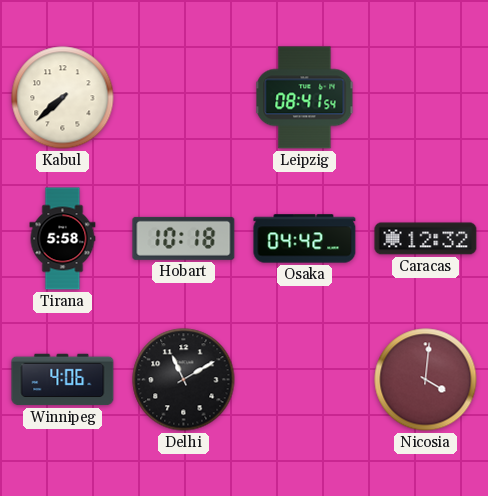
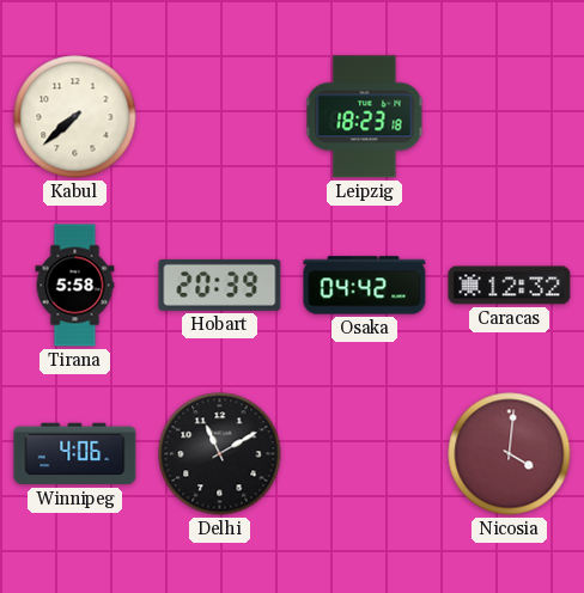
Leipzig: 08:41 -> 18:23 (365, 117)
Hobart: 10:18 -> 20:39 (220, 285)
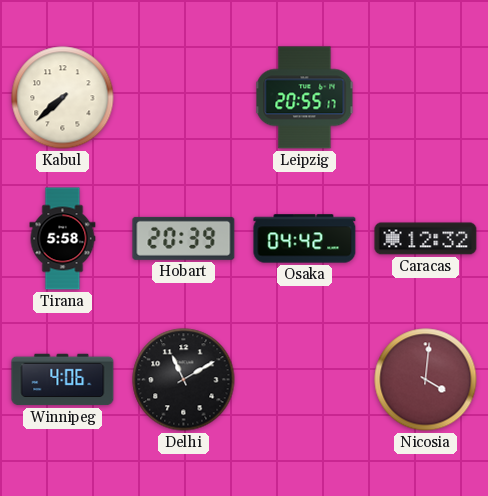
Leipzig: 18:23 -> 20:55 (305, 98)
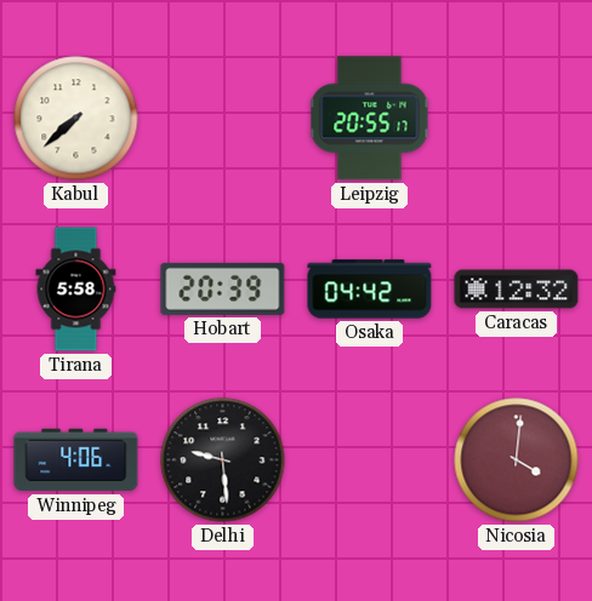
Delhi: 11:10 -> 9:29 (223, 460)
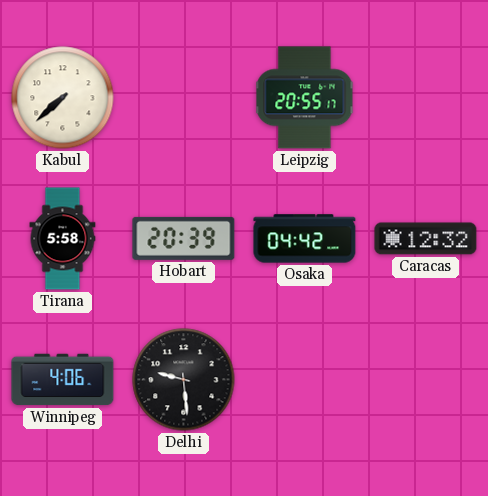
Nicosia: 4:01 -> none (517, 460)
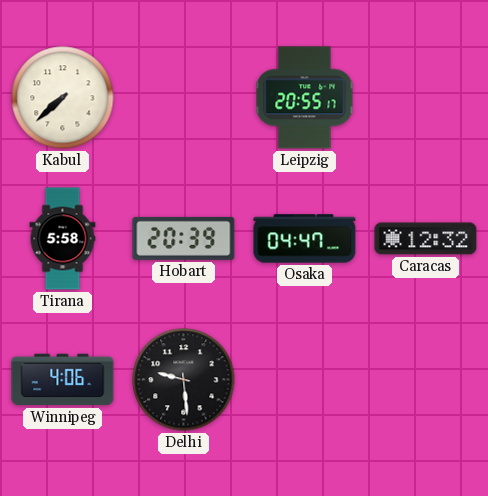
Osaka: 04:42 -> 04:47 (305, 239)
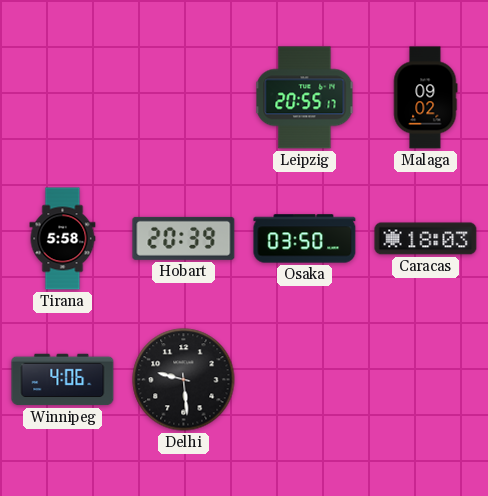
Kabul: 7:38 -> none (63, 98)
Malaga: none -> 09:02 (425, 98)
Osaka: 04:47 -> 03:50 (305, 239)
Caracas: 12:32 -> 18:03 (426, 239)
